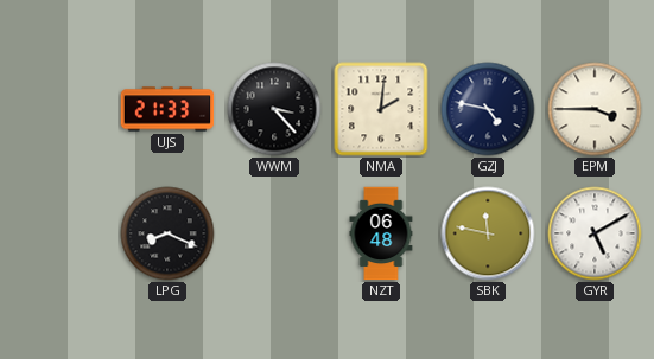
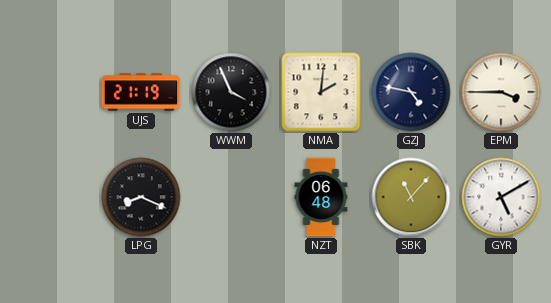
UJS: 21:33 -> 21:19 (141, 92)
WWM: 3:23 -> 3:56 (231, 92)
SBK: 11:47 -> 11:07 (411, 197)
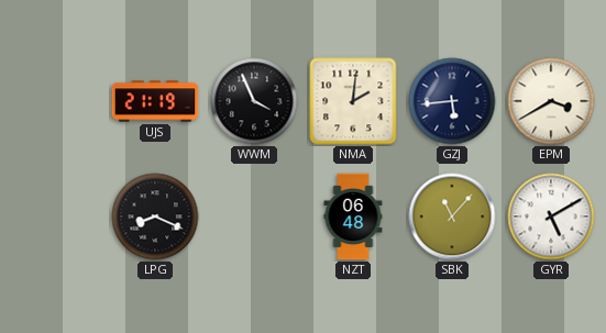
GZJ: 4:47 -> 5:44 (452, 101)
EPM: 3:45 -> 3:40 (551, 101)
